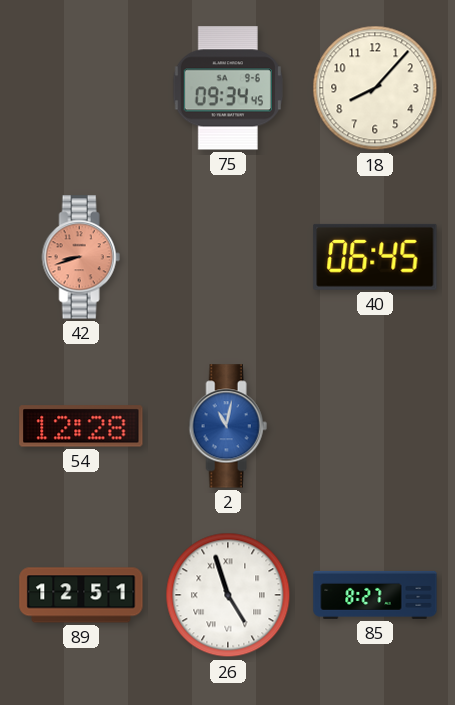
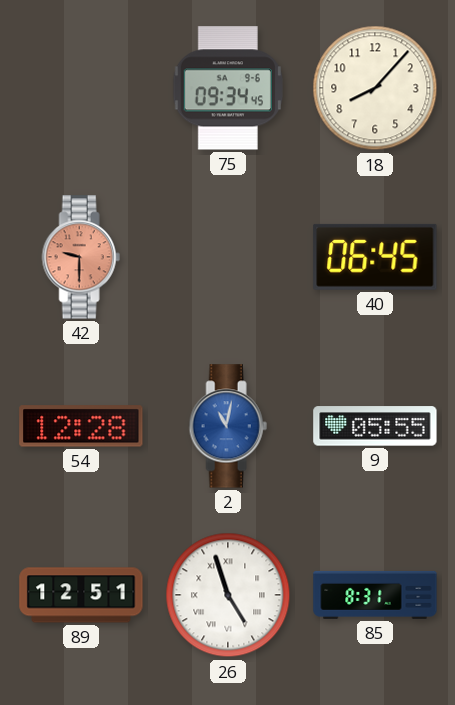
42: 8:42 -> 9:30 (81, 257)
9: none -> 05:55 (375, 426)
85: 8:27 -> 8:31 (375, 595)
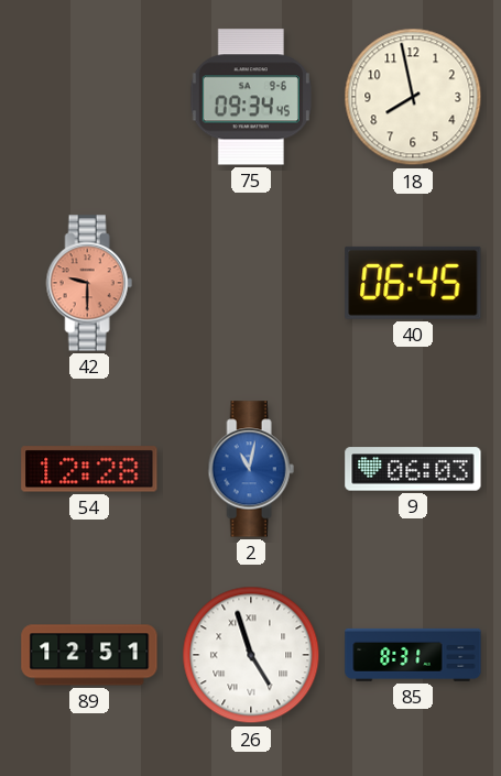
18: 8:07 -> 7:58 (413, 97)
9: 05:55 -> 06:03 (413, 469)
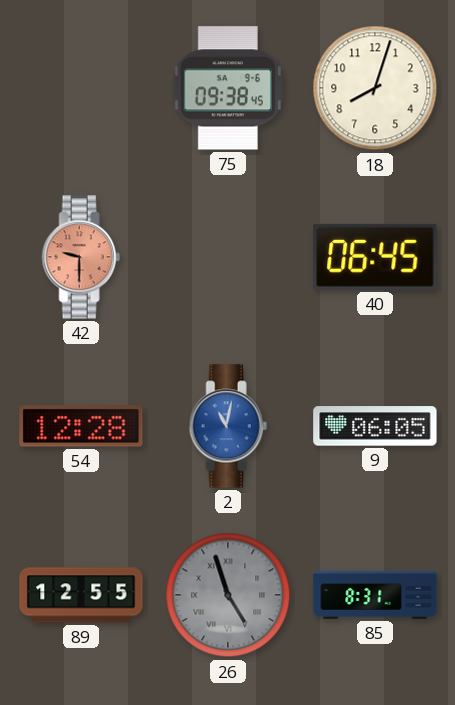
75: 09:34 -> 09:38 (228, 88)
18: 7:58 -> 8:03 (375, 88)
9: 06:03 -> 06:05 (375, 426)
89: 12:51 -> 12:55 (81, 595)
26 dial: white -> grey (228, 595)
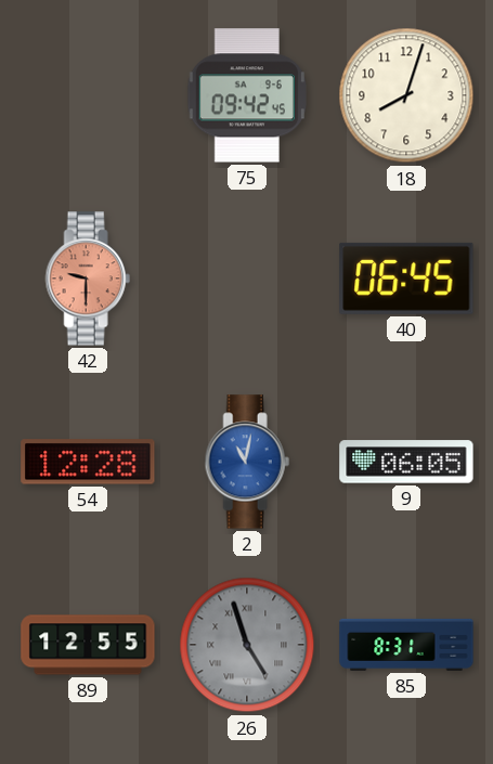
75: 09:38 -> 09:42 (247, 95)
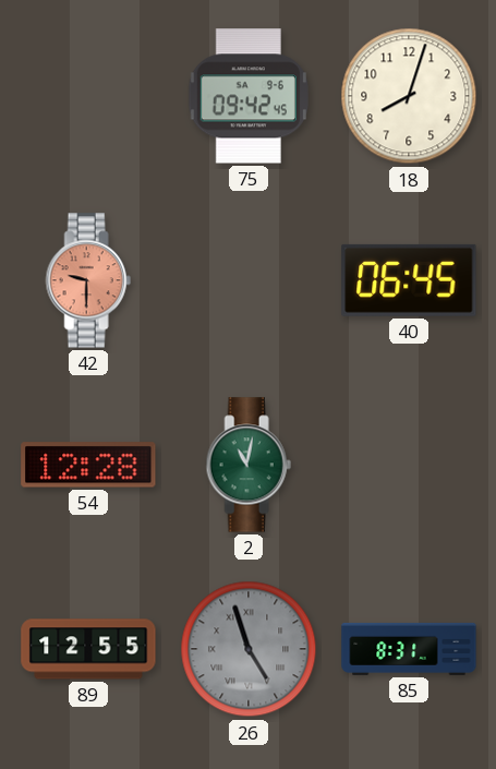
2 dial: blue -> green (249, 465)
9: 06:05 -> none (406, 462)
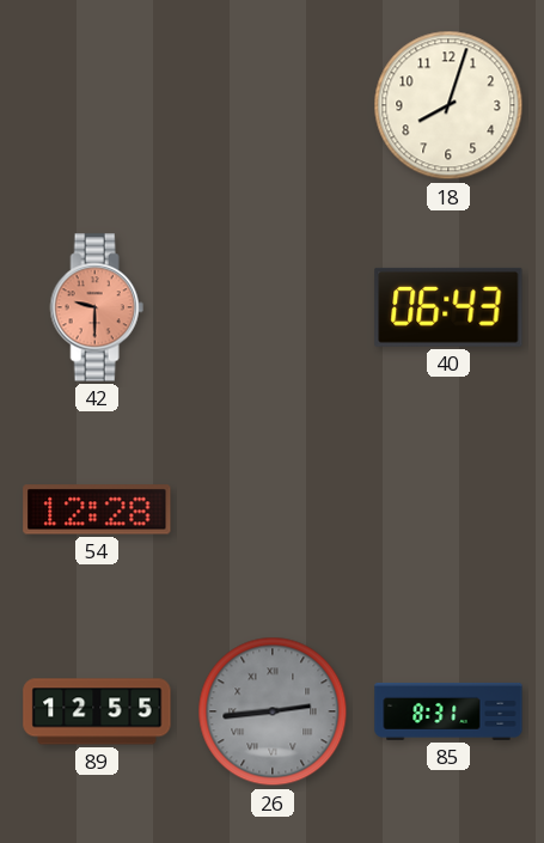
75: 09:42 -> none (249, 96)
40: 06:45 -> 06:43 (448, 307)
2: 11:02 -> none (249, 465)
26: 4:57 -> 2:44 (273, 711)
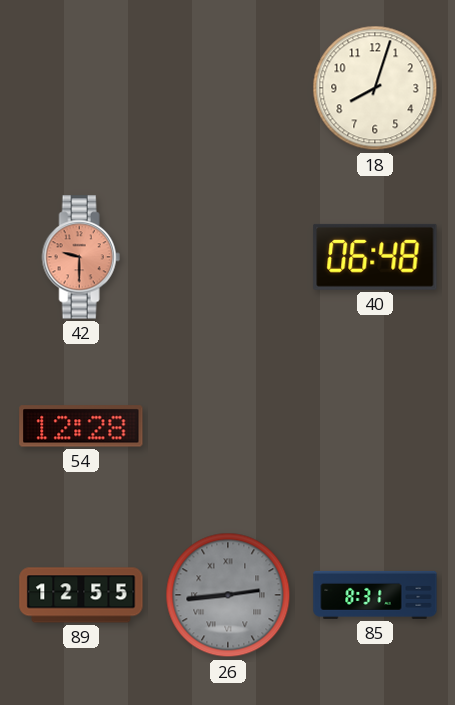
40: 06:43 -> 06:48 (375, 257)
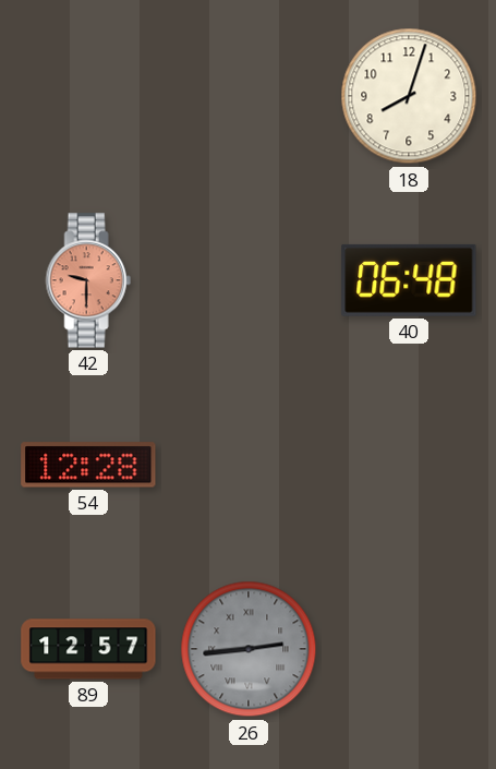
89: 12:55 -> 12:57 (88, 649)
85: 8:31 -> none (375, 595)
